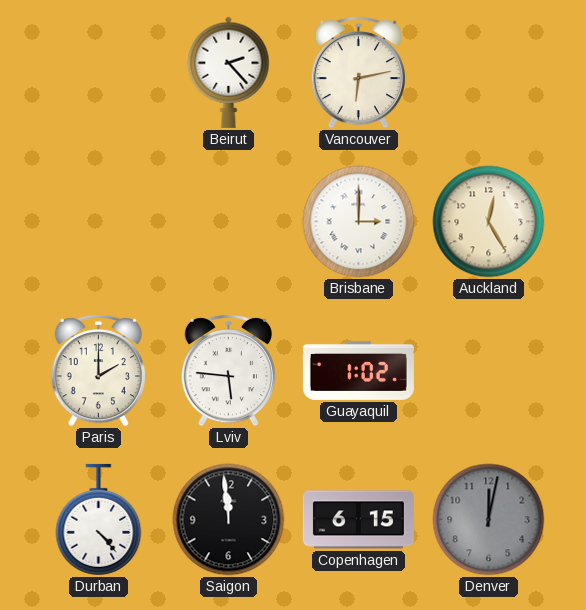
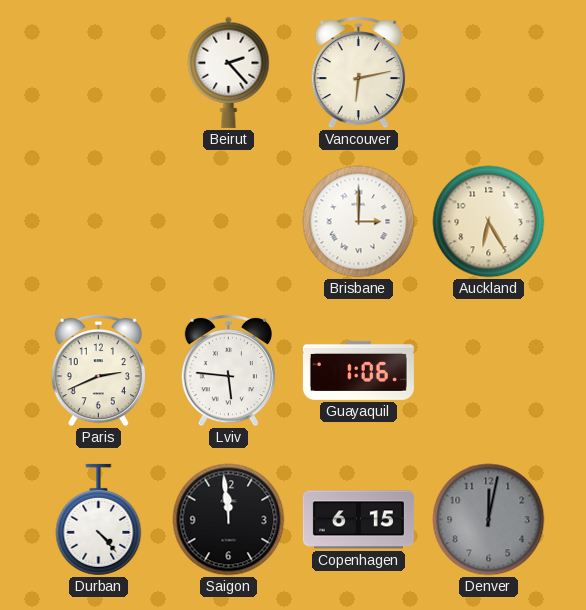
Auckland: 12:25 -> 6:25 (489, 222)
Paris: 2:00 -> 2:41 (98, 370)
Guayaquil: 1:02 -> 1:06 (358, 370)
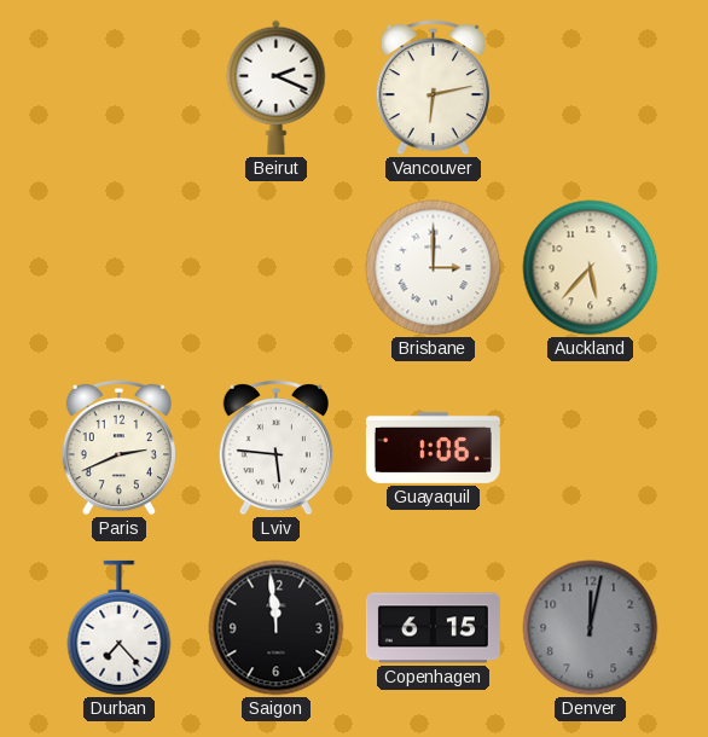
Beirut: 2:23 -> 2:19 (277, 87)
Auckland: 6:25 -> 5:37 (591, 268)
Durban: 4:23 -> 7:23 (120, 628)
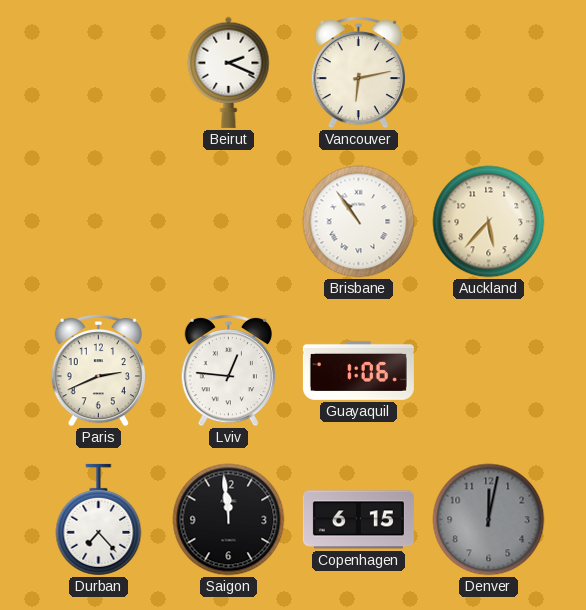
Brisbane: 3:00 -> 10:54 (359, 222)
Lviv: 5:46 -> 12:46 (228, 370)
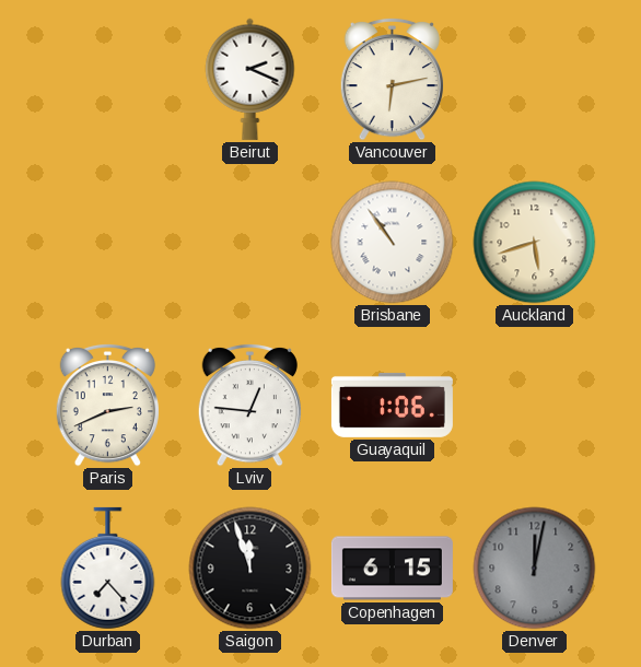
Auckland: 5:37 -> 5:42 (535, 243)
Saigon: 11:59 -> 11:57 (250, 569)
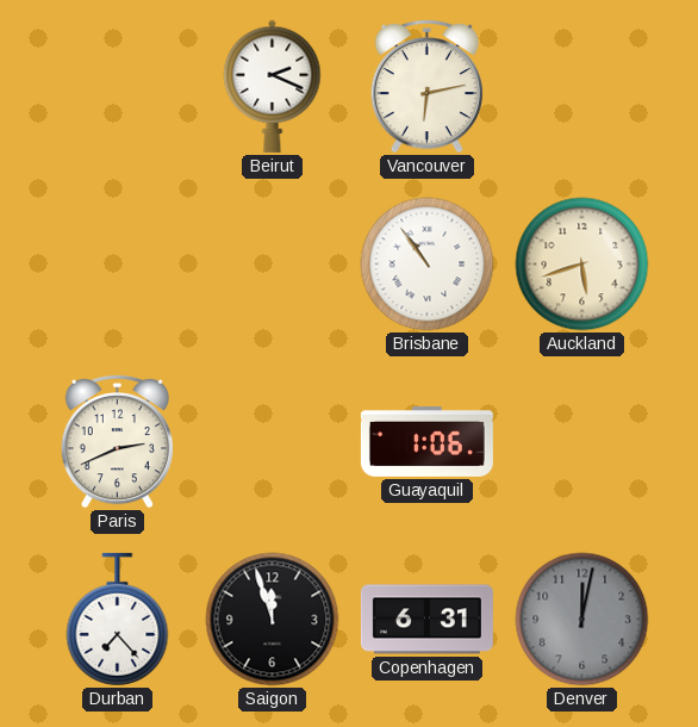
Lviv: 12:46 -> none (249, 405)
Copenhagen: 6:15 -> 6:31 (426, 620)
